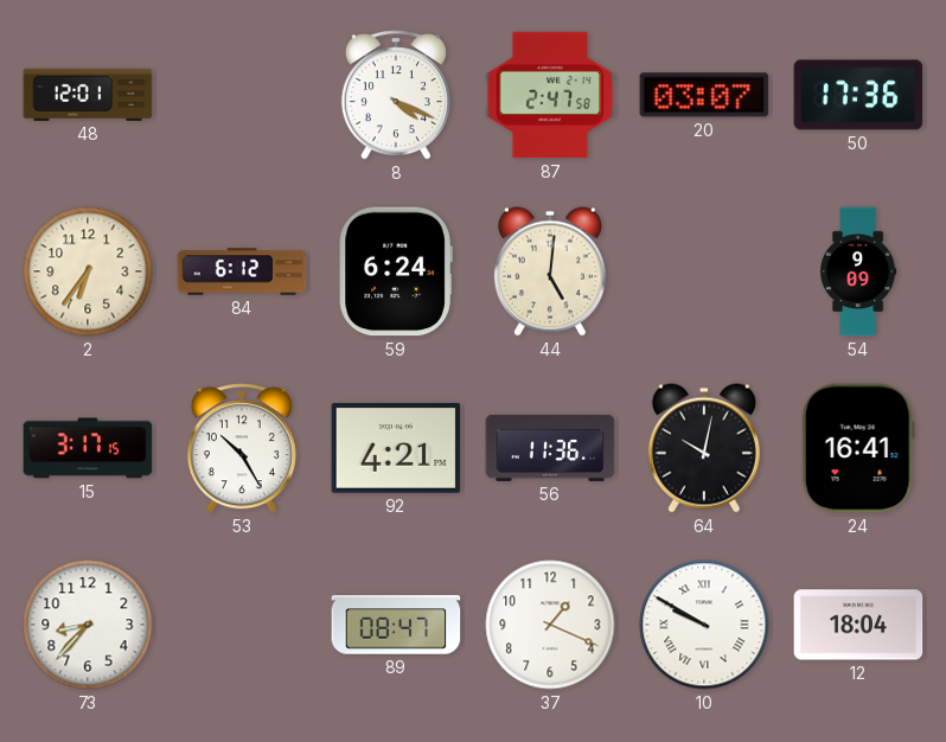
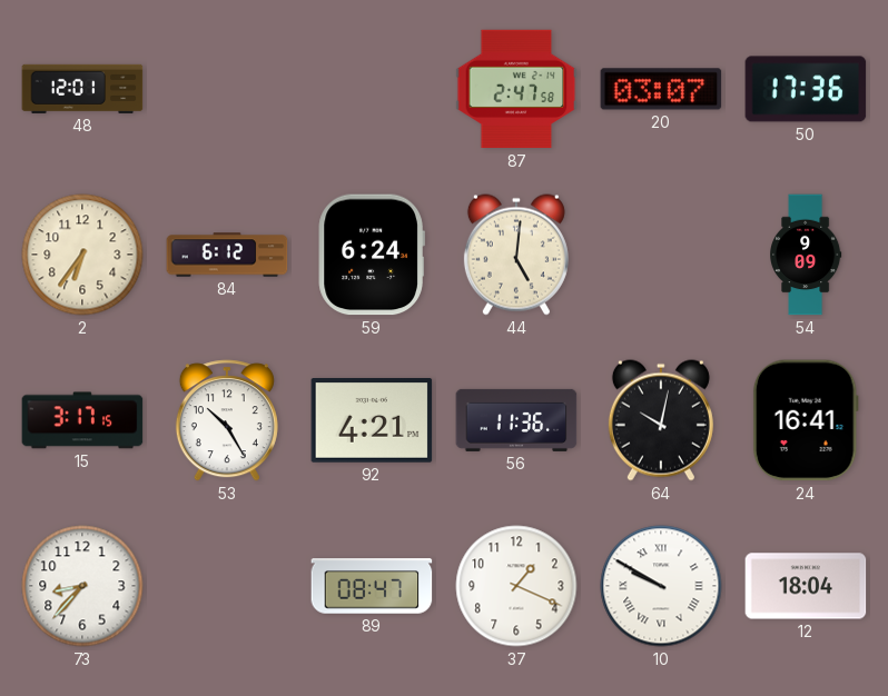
8: 4:19 -> none (396, 95)
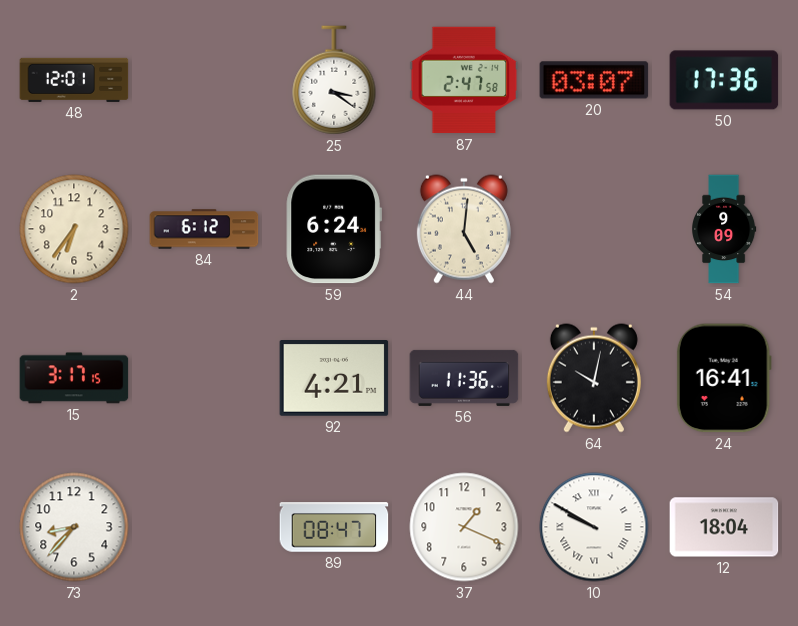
25: none -> 3:21 (334, 80)
53: 10:25 -> none (227, 420)
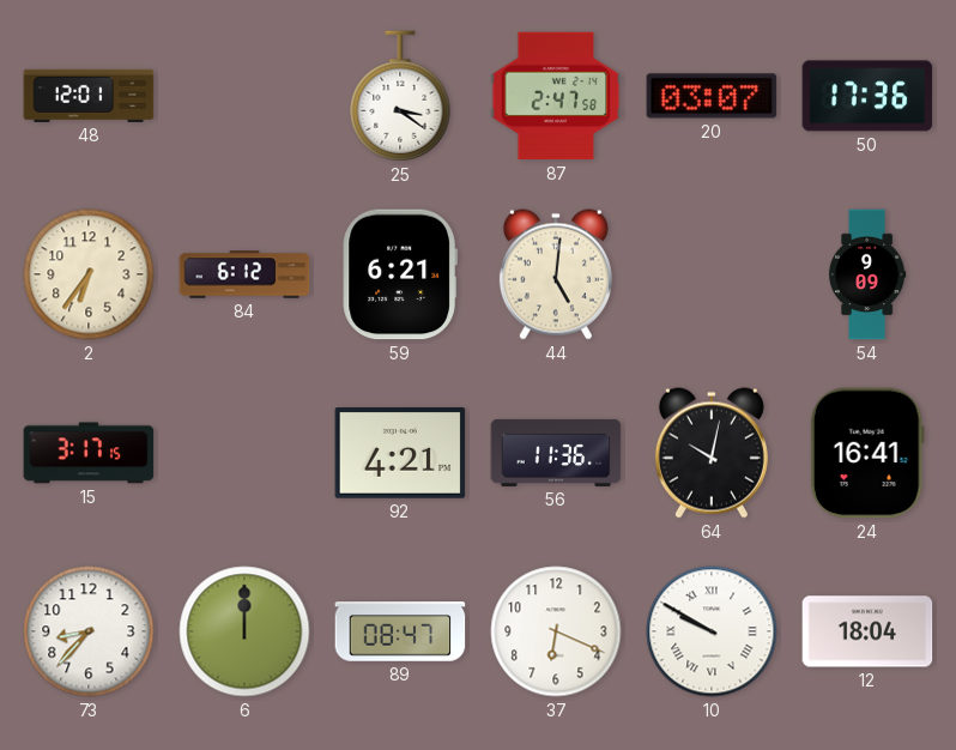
59: 6:24 -> 6:21 (400, 274)
6: none -> 12:00 (244, 631)
37: 1:19 -> 6:19 (556, 631)
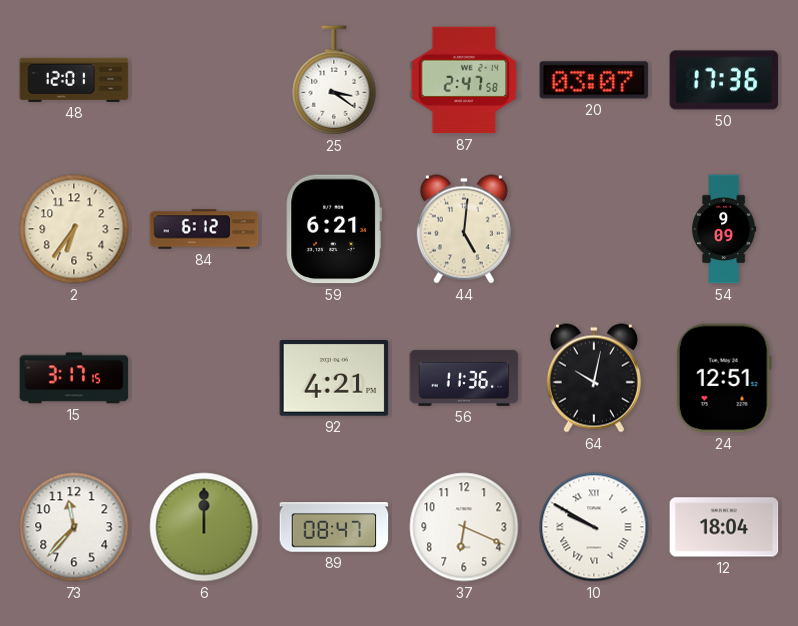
24: 16:41 -> 12:51 (724, 378)
73: 8:37 -> 11:37 (74, 527)
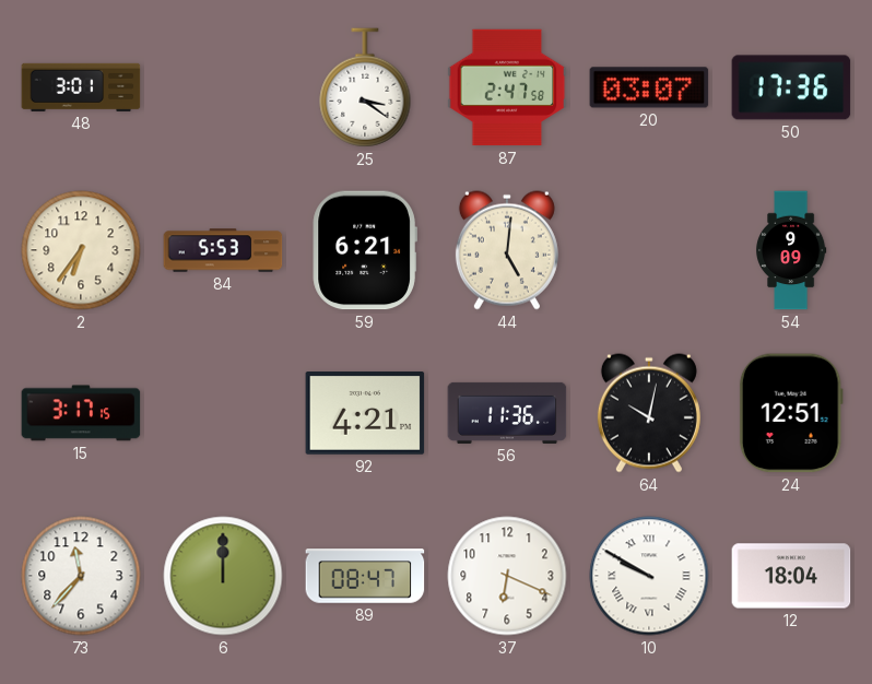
48: 12:01 -> 3:01 (81, 87)
84: 6:12 -> 5:53 (223, 250)
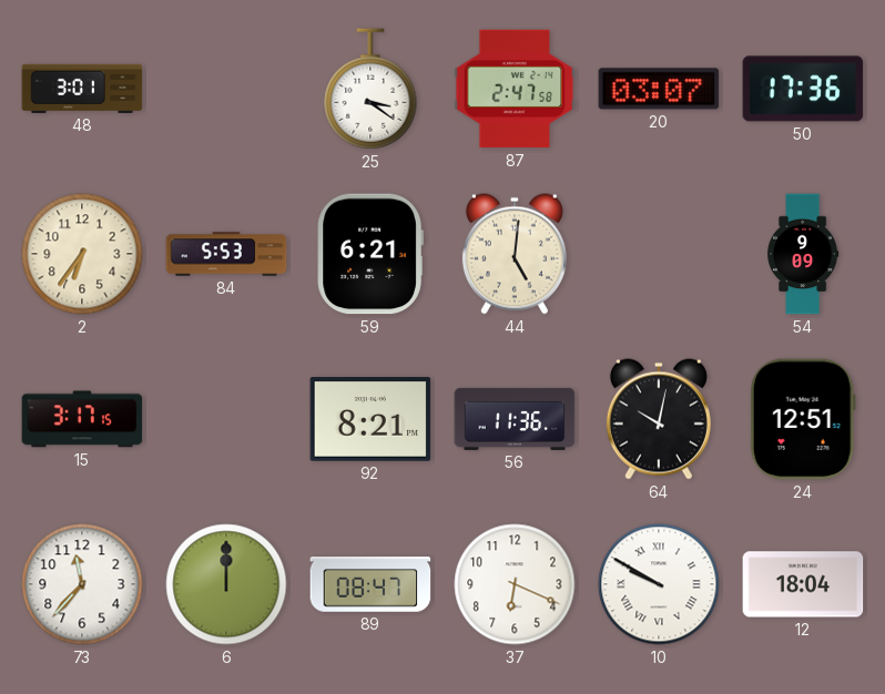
92: 4:21 -> 8:21 (370, 420)
